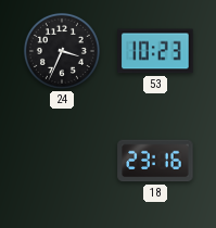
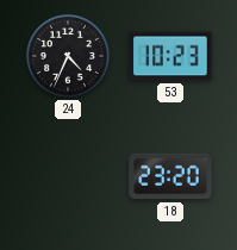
24: 3:34 -> 4:34 (68, 56)
18: 23:16 -> 23:20 (170, 176)
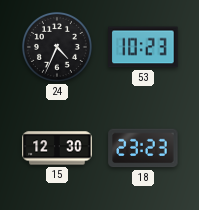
15: none -> 12:30 (57, 148)
18: 23:20 -> 23:23 (143, 148)
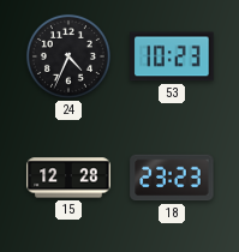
15: 12:30 -> 12:28 (68, 178)
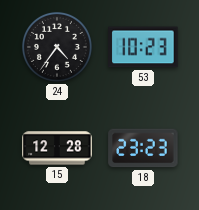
24: 4:34 -> 4:36 (57, 47)
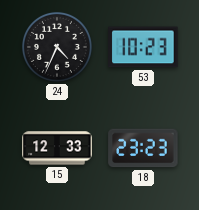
24: 4:36 -> 4:34 (57, 47)
15: 12:28 -> 12:33 (57, 148)
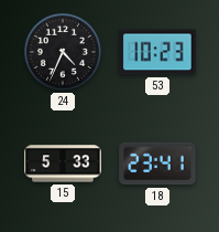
15: 12:33 -> 5:33 (63, 164)
18: 23:23 -> 23:41 (157, 164)
